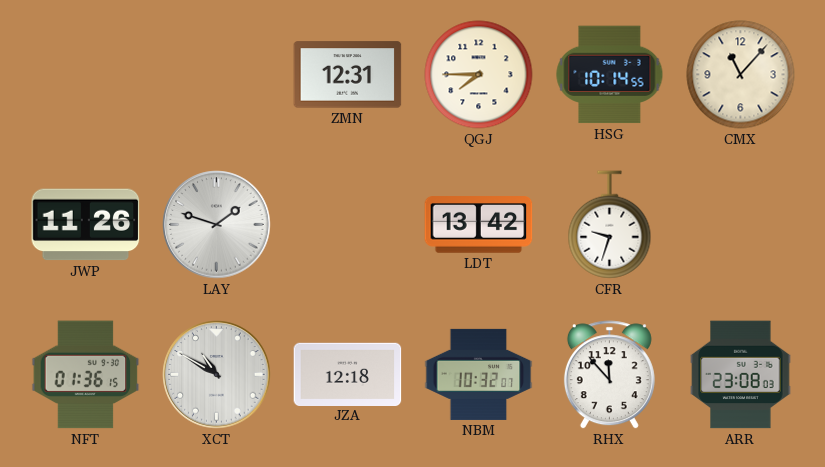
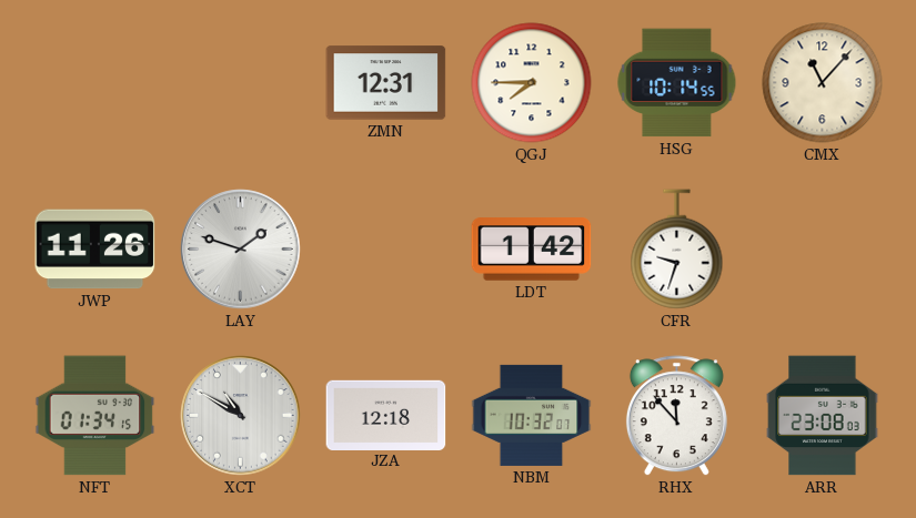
LDT: 13:42 -> 1:42 (532, 250)
NFT: 01:36 -> 01:34 (95, 416)
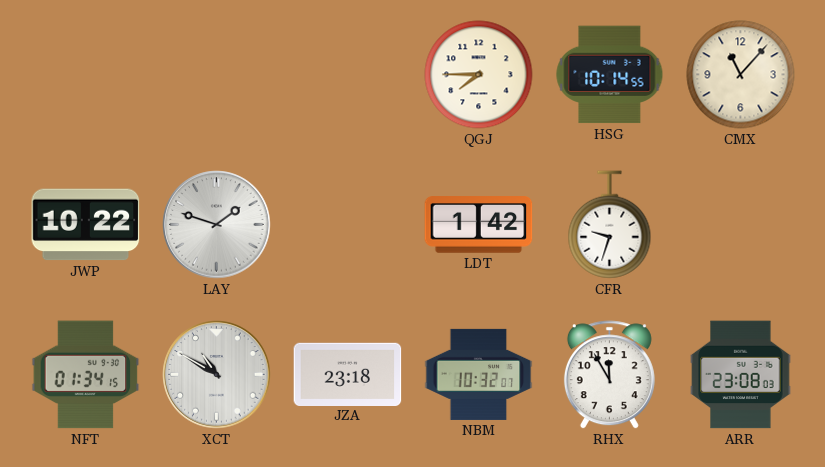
ZMN: 12:31 -> none (386, 83)
JWP: 11:26 -> 10:22 (86, 225)
JZA: 12:18 -> 23:18 (348, 374)
RHX: 11:53 -> 11:55 (609, 375)
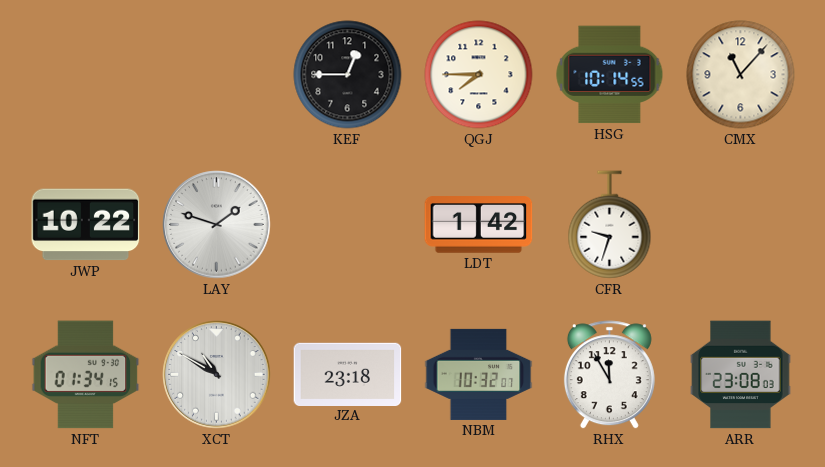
KEF: none -> 12:45 (348, 75)
